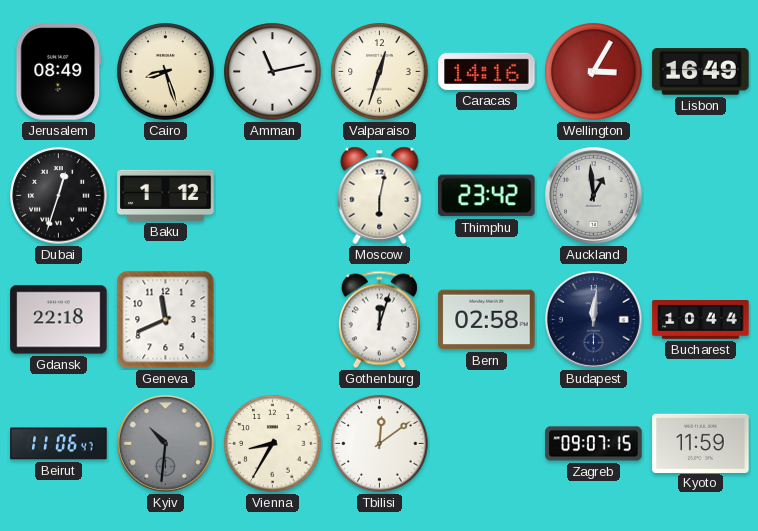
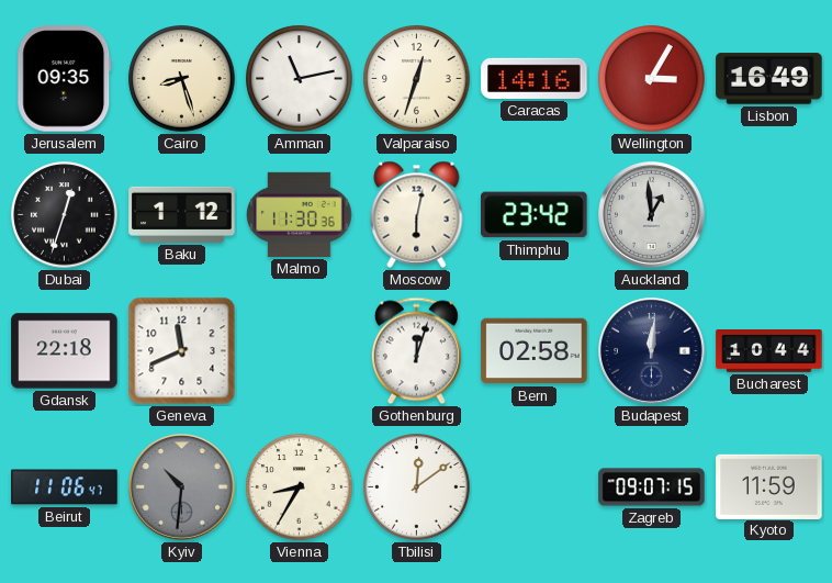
Jerusalem: 08:49 -> 09:35 (65, 79)
Malmo: none -> 11:30 (300, 214)
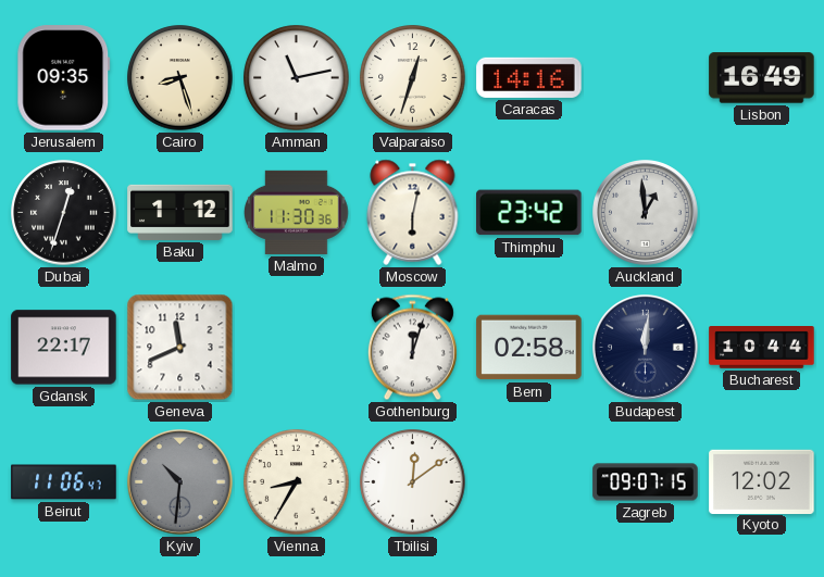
Wellington: 3:05 -> none (652, 79)
Gdansk: 22:18 -> 22:17 (64, 348)
Kyoto: 11:59 -> 12:02 (762, 481)
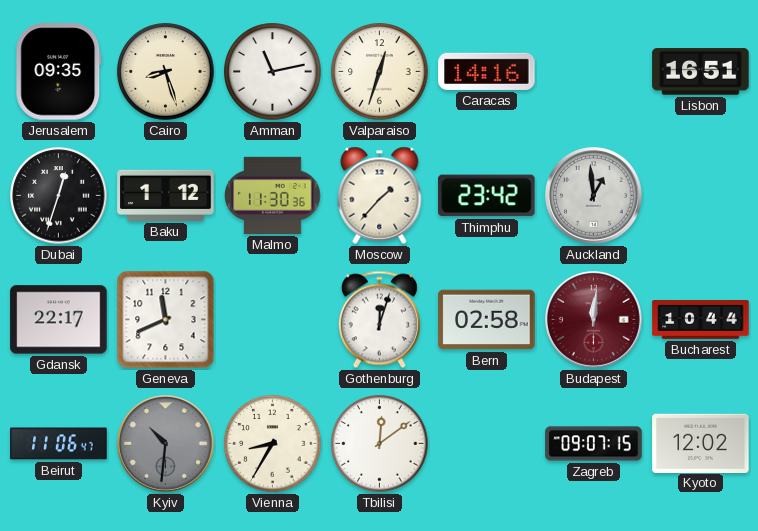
Lisbon: 16:49 -> 16:51 (701, 72)
Moscow: 6:02 -> 1:37 (380, 195)
Budapest dial: navy -> burgundy (594, 320)
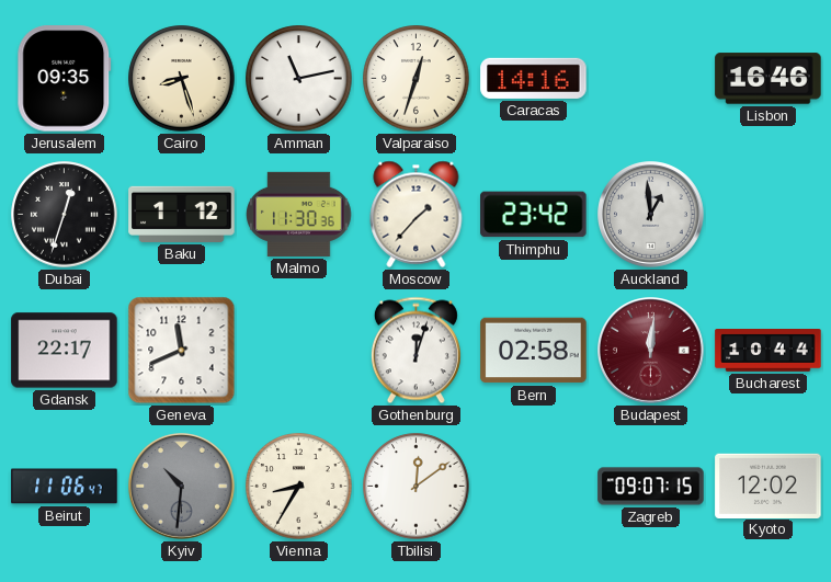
Lisbon: 16:51 -> 16:46 (769, 79)
